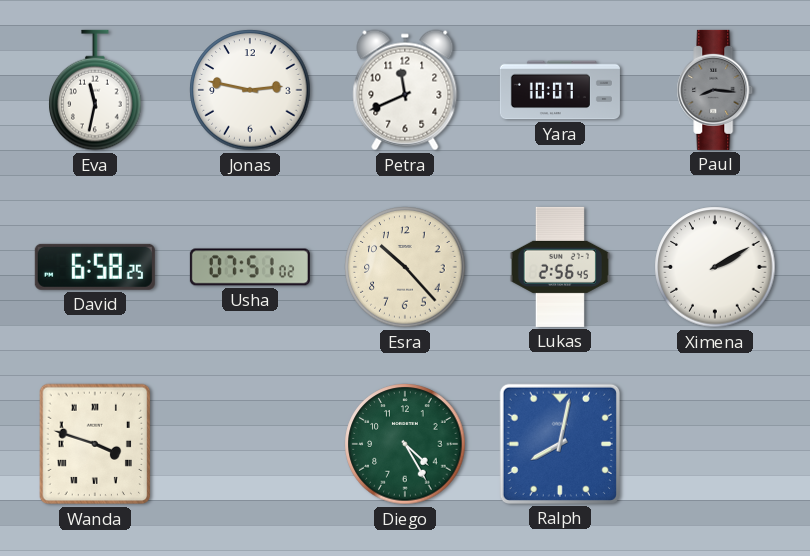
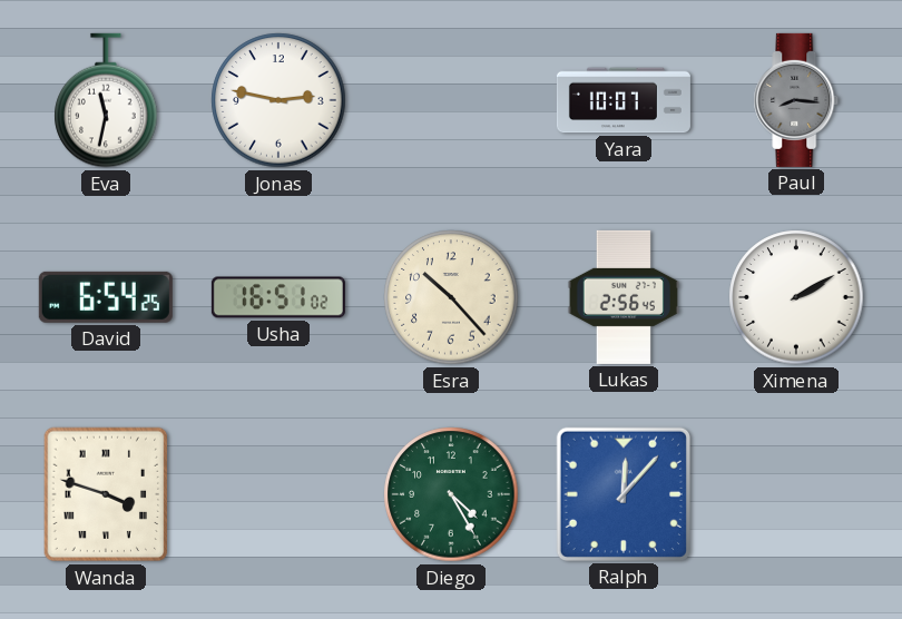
Petra: 11:41 -> none (405, 90)
David: 6:58 -> 6:54 (106, 297)
Usha: 07:51 -> 16:51 (278, 297)
Ralph: 8:02 -> 12:07 (624, 494)
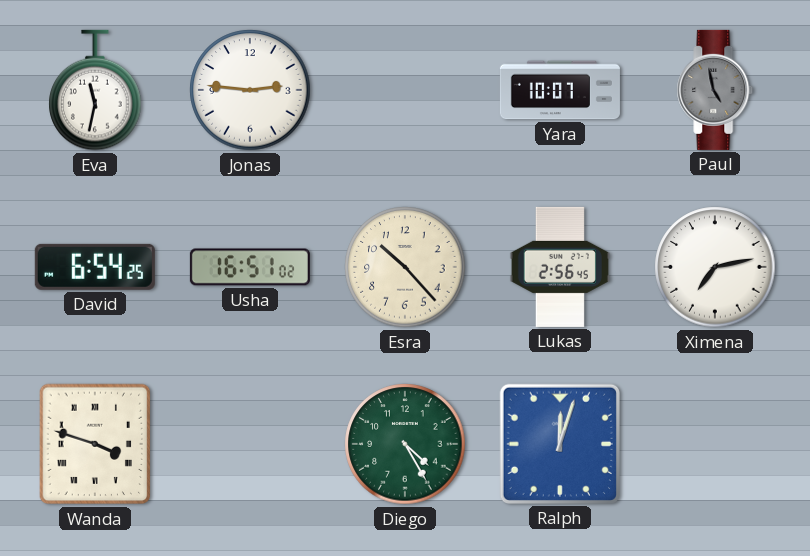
Jonas: 2:47 -> 2:46 (250, 90)
Paul: 8:16 -> 4:58 (715, 90)
Ximena: 2:10 -> 7:13 (715, 267)
Ralph: 12:07 -> 12:03 (560, 444)
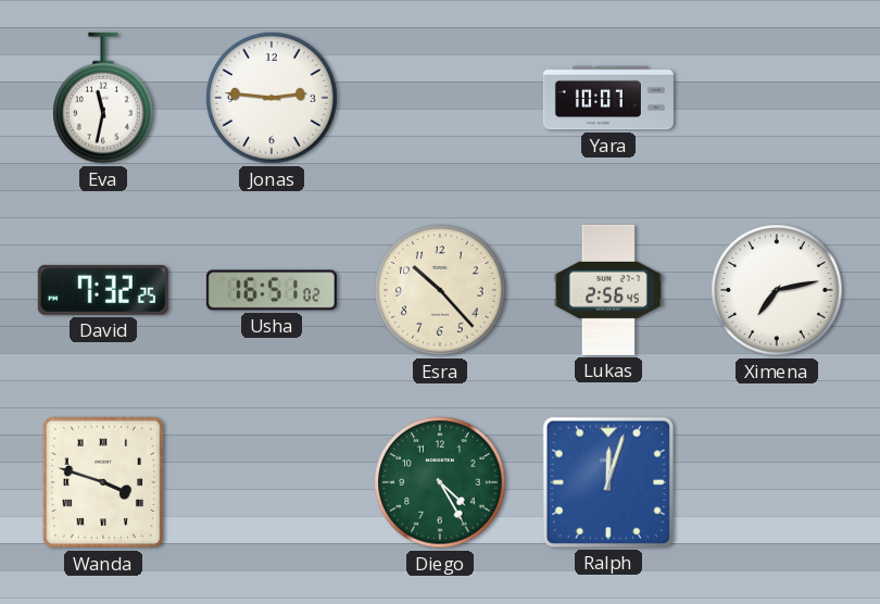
Paul: 4:58 -> none (715, 90)
David: 6:54 -> 7:32 (103, 290)
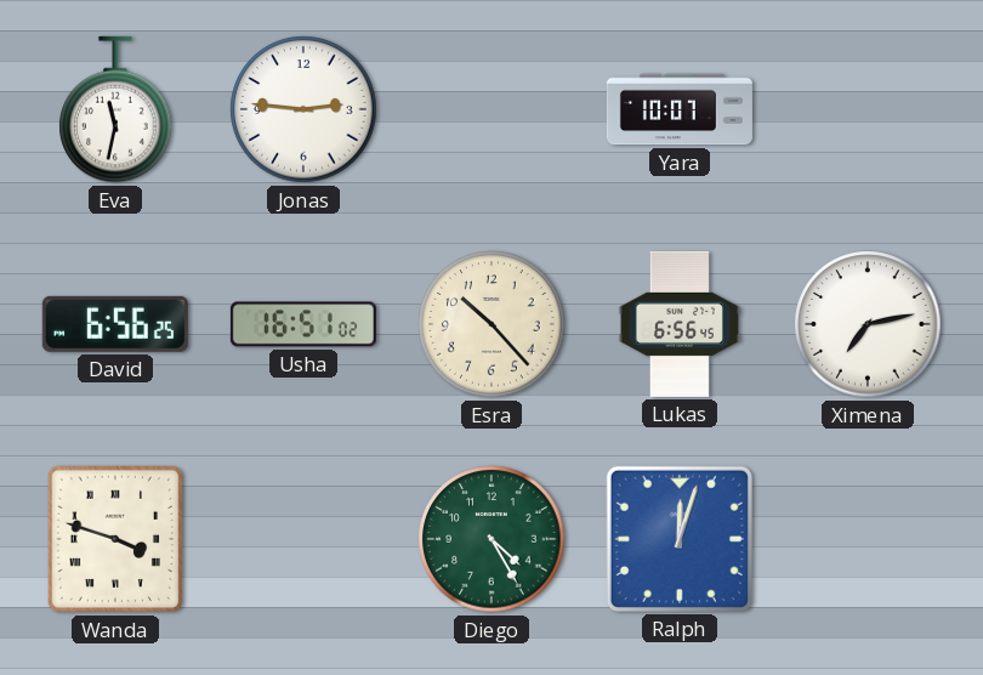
David: 7:32 -> 6:56 (115, 324)
Lukas: 2:56 -> 6:56 (680, 324)
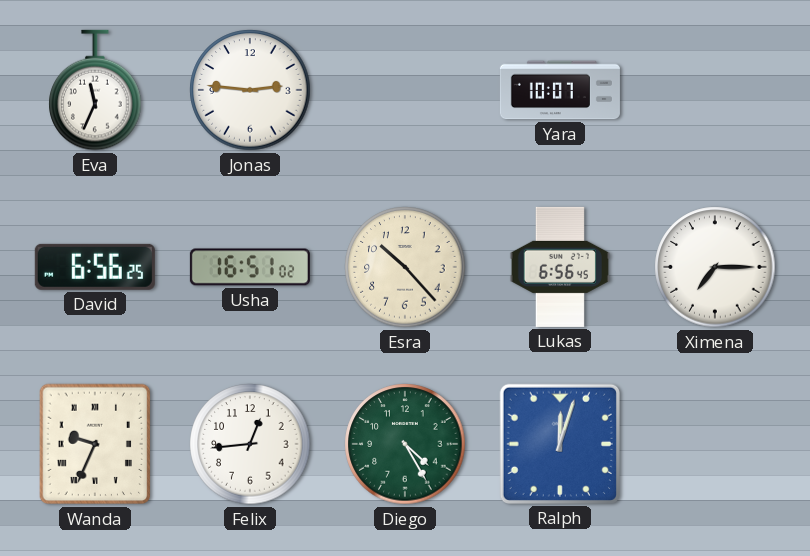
Eva: 11:32 -> 11:34 (95, 90)
Ximena: 7:13 -> 7:15 (715, 267)
Wanda: 3:48 -> 9:34 (95, 444)
Felix: none -> 12:44 (250, 444)
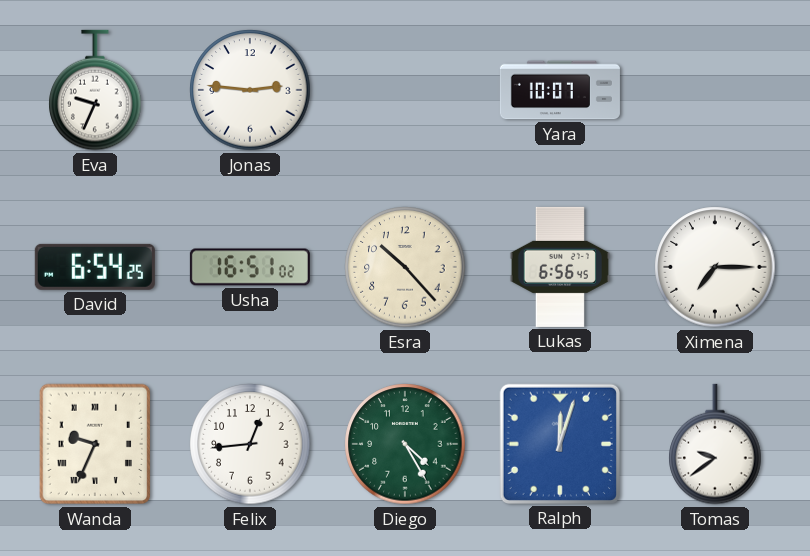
Eva: 11:34 -> 9:34 (95, 90)
David: 6:56 -> 6:54 (95, 267)
Tomas: none -> 9:39 (715, 444)
